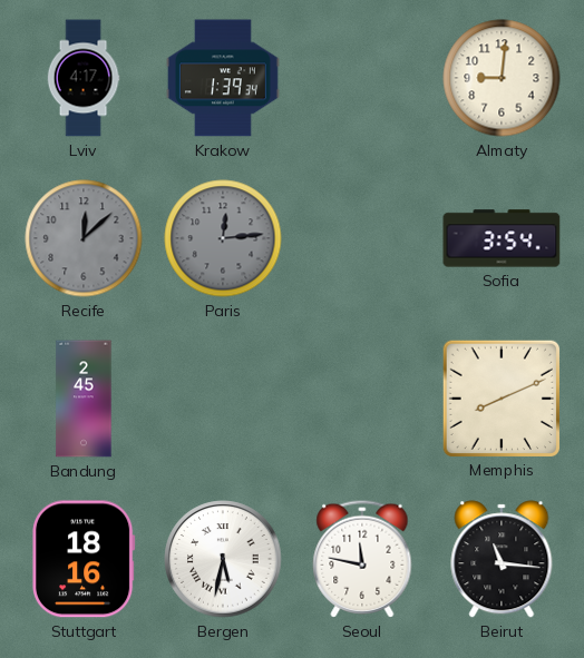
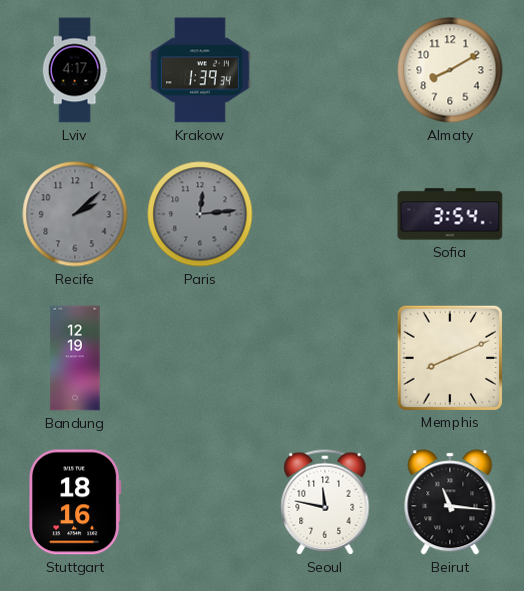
Almaty: 9:01 -> 8:10 (450, 70)
Recife: 12:08 -> 2:08 (75, 214)
Bandung: 2:45 -> 12:19 (75, 358)
Bergen: 5:32 -> none (223, 559)
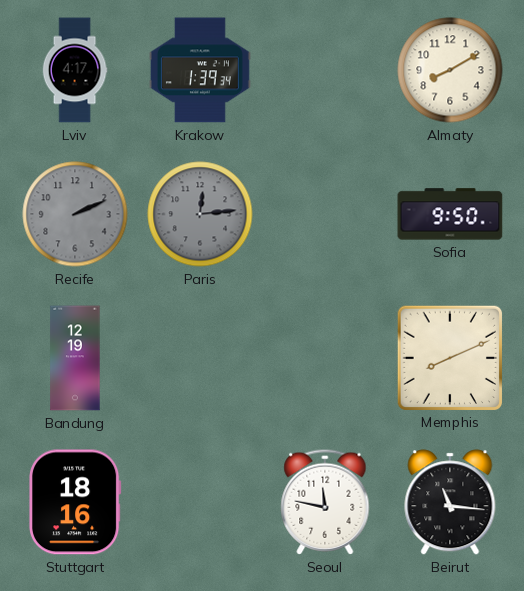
Recife: 2:08 -> 2:11 (75, 214)
Sofia: 3:54 -> 9:50 (450, 214)
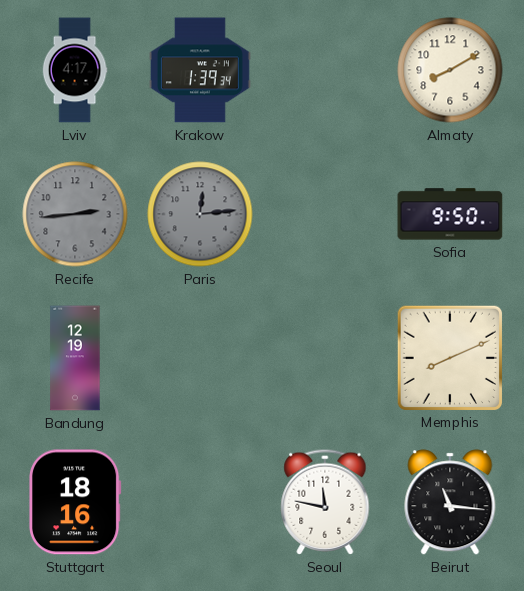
Recife: 2:11 -> 2:44 (75, 214)
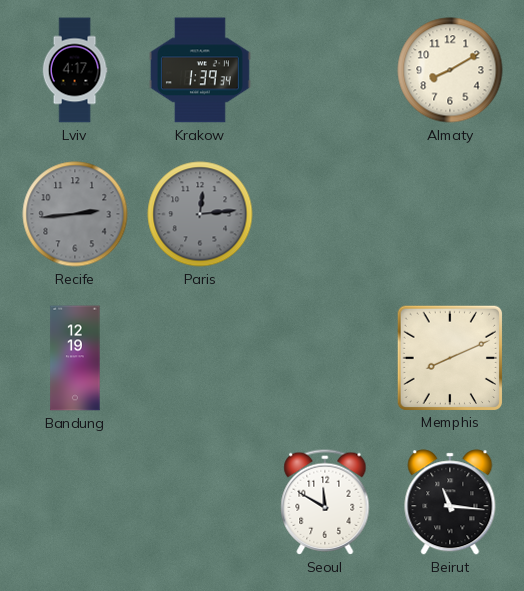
Sofia: 9:50 -> none (450, 214)
Stuttgart: 18:16 -> none (76, 502)
Seoul: 11:47 -> 11:50 (325, 502)
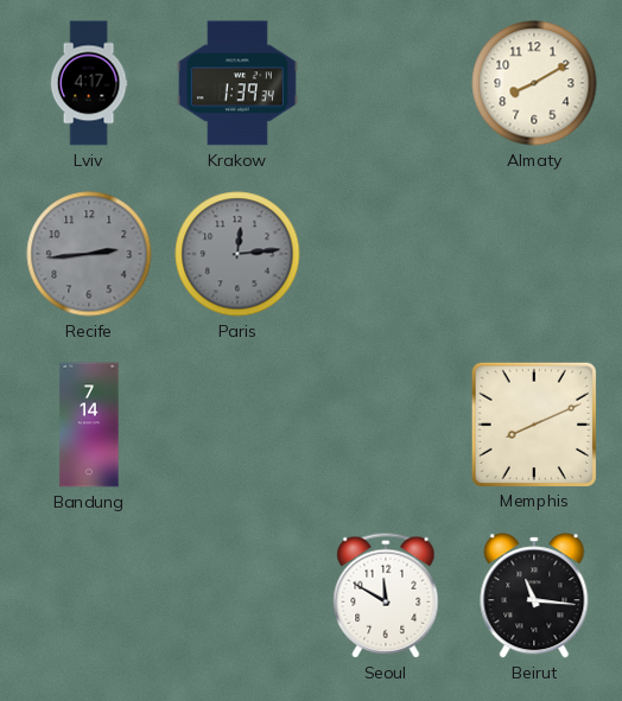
Bandung: 12:19 -> 7:14 (89, 425)
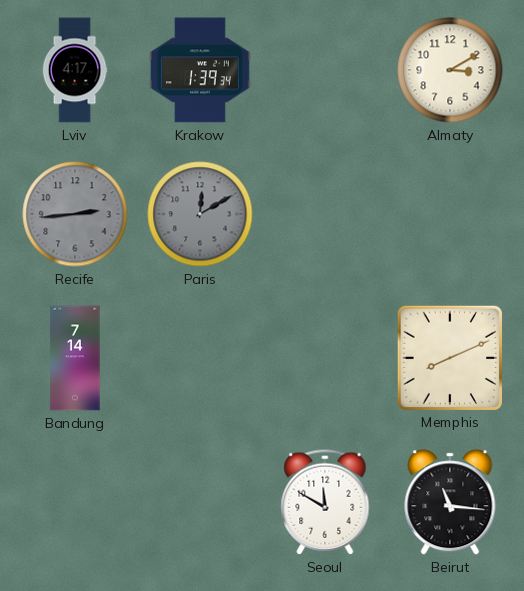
Almaty: 8:10 -> 3:10 (450, 70)
Paris: 12:14 -> 12:10 (200, 214)
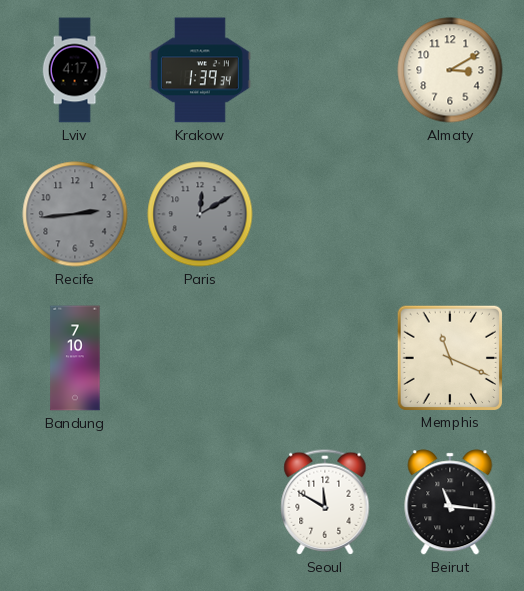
Bandung: 7:14 -> 7:10 (75, 358)
Memphis: 8:11 -> 11:19 (449, 357)
